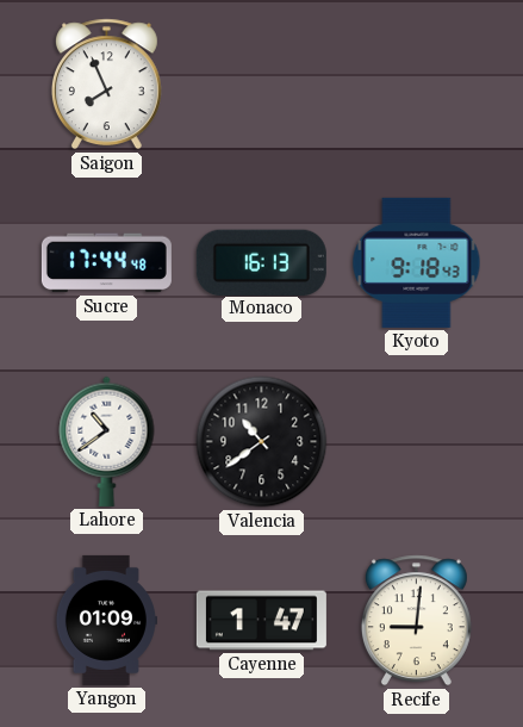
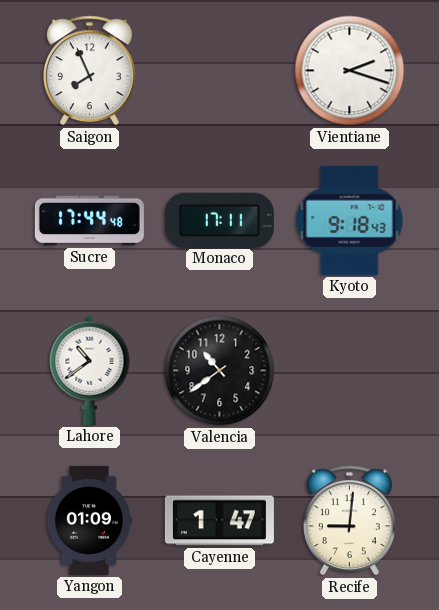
Vientiane: none -> 2:18 (350, 71)
Monaco: 16:13 -> 17:11 (219, 220)
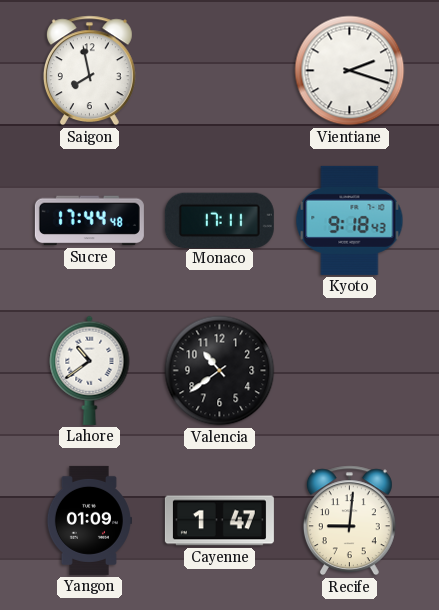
Saigon: 7:56 -> 7:58 (89, 71)
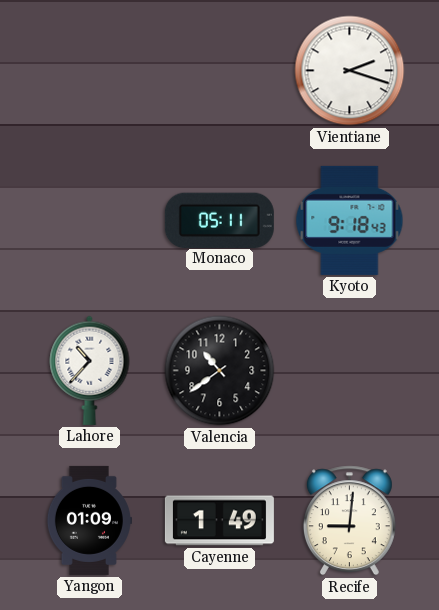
Saigon: 7:58 -> none (89, 71)
Sucre: 17:44 -> none (89, 221)
Monaco: 17:11 -> 05:11 (219, 220)
Lahore: 10:39 -> 10:37 (90, 370)
Cayenne: 1:47 -> 1:49 (219, 521)
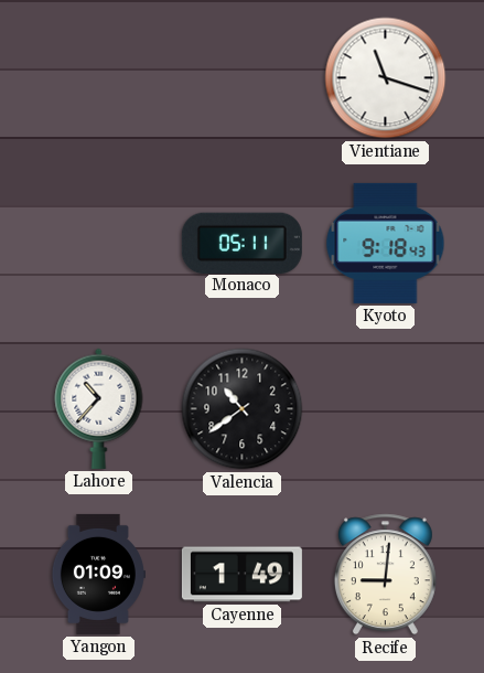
Vientiane: 2:18 -> 11:18 (386, 78)
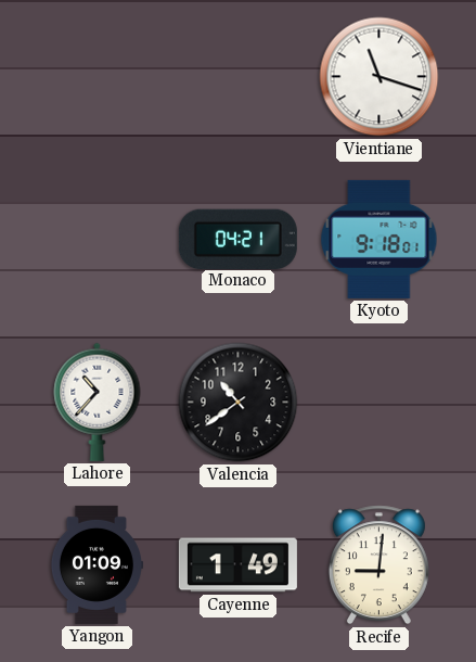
Monaco: 05:11 -> 04:21 (237, 239)
Kyoto: 9:18:43 -> 9:18:01 (379, 239)
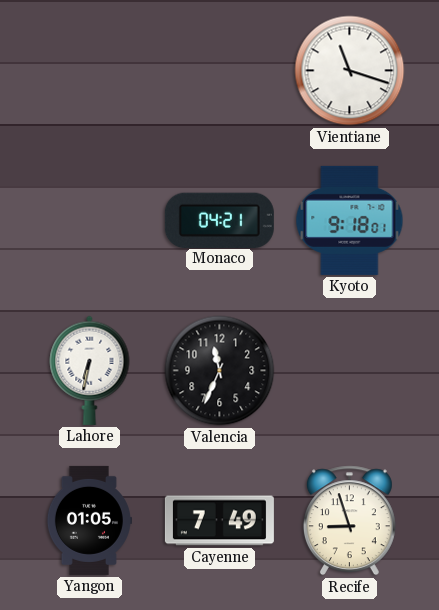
Lahore: 10:37 -> 6:32 (90, 370)
Valencia: 10:39 -> 11:34 (220, 371)
Yangon: 01:09 -> 01:05 (89, 520)
Cayenne: 1:49 -> 7:49 (219, 521)
Recife: 9:01 -> 8:57 (349, 521)
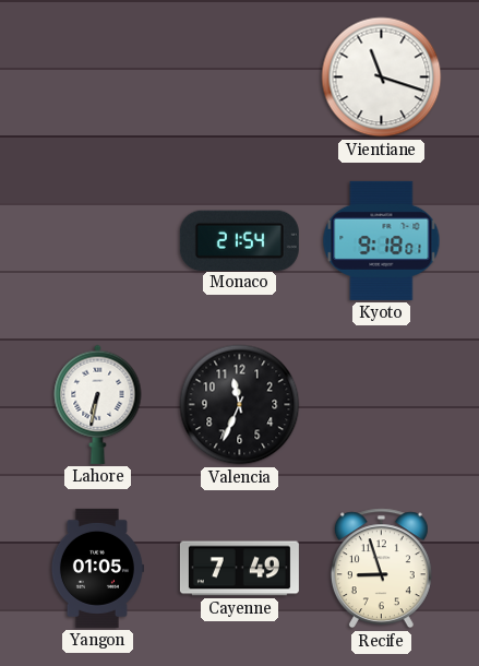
Monaco: 04:21 -> 21:54 (239, 240)
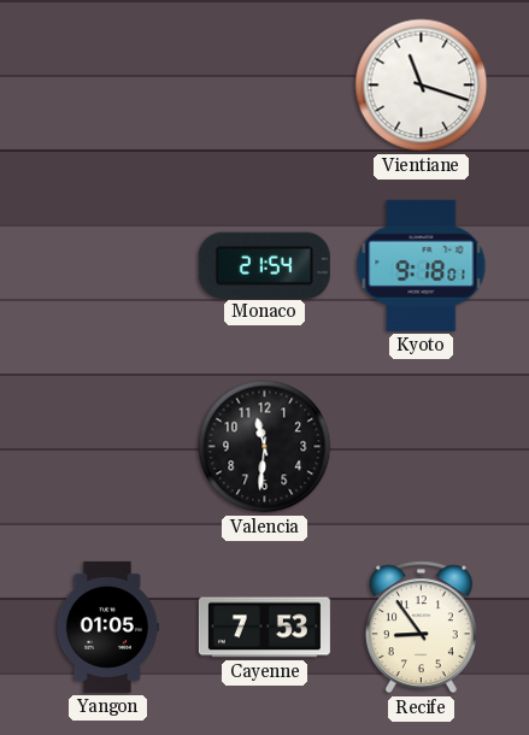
Lahore: 6:32 -> none (98, 404)
Valencia: 11:34 -> 11:31 (265, 447)
Cayenne: 7:49 -> 7:53 (264, 628)
Recife: 8:57 -> 8:54 (421, 628)
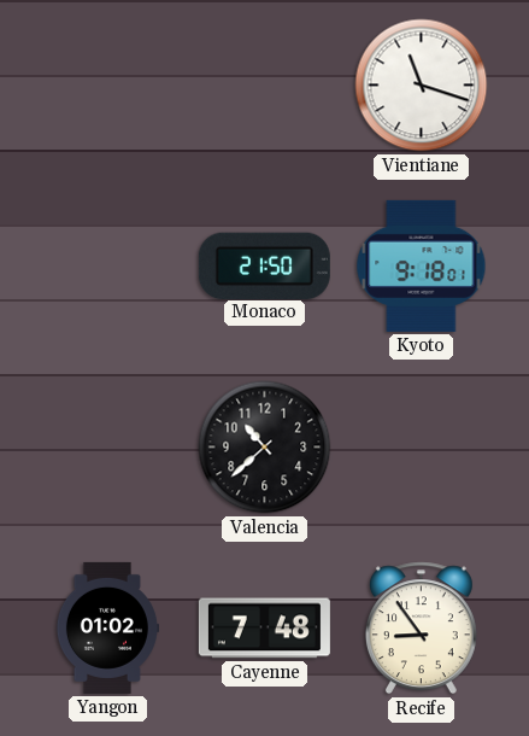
Monaco: 21:54 -> 21:50 (264, 265)
Valencia: 11:31 -> 10:38 (265, 448)
Yangon: 01:05 -> 01:02 (107, 627)
Cayenne: 7:53 -> 7:48 (264, 629)
